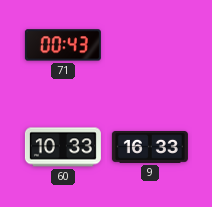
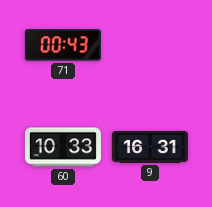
9: 16:33 -> 16:31 (150, 147)
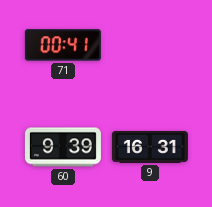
71: 00:43 -> 00:41 (63, 45)
60: 10:33 -> 9:39 (63, 147)
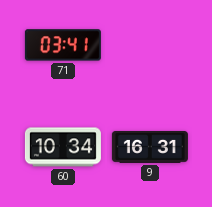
71: 00:41 -> 03:41 (63, 45)
60: 9:39 -> 10:34 (63, 147)
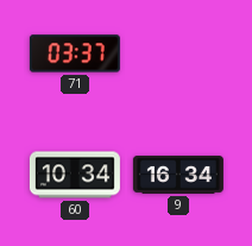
71: 03:41 -> 03:37 (75, 53)
9: 16:31 -> 16:34 (178, 175)
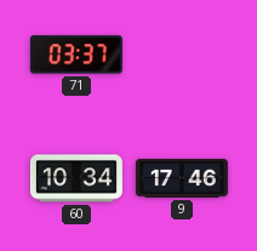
9: 16:34 -> 17:46 (182, 178)
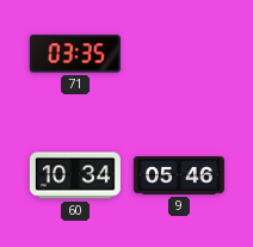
71: 03:37 -> 03:35 (75, 54)
9: 17:46 -> 05:46 (179, 175)
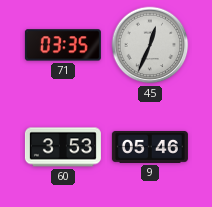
45: none -> 12:34 (150, 45)
60: 10:34 -> 3:53 (63, 147)
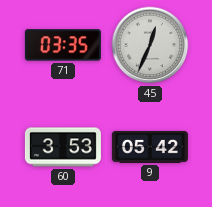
9: 05:46 -> 05:42 (150, 147)
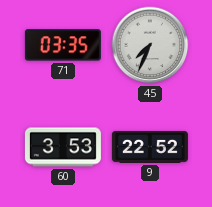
45: 12:34 -> 7:34 (150, 45)
9: 05:42 -> 22:52 (150, 147)
